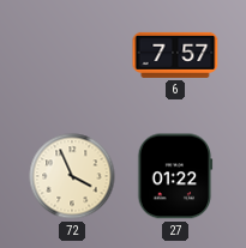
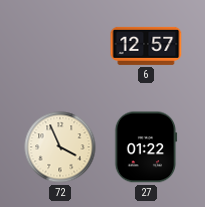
6: 7:57 -> 12:57 (146, 46)
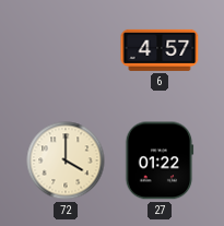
6: 12:57 -> 4:57 (160, 50)
72: 3:56 -> 4:00 (66, 160)
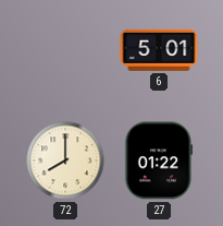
6: 4:57 -> 5:01 (159, 50)
72: 4:00 -> 8:00 (65, 160)
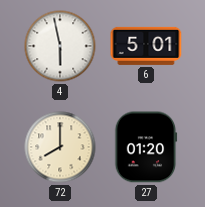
4: none -> 5:58 (60, 46)
27: 01:22 -> 01:20 (146, 147)
